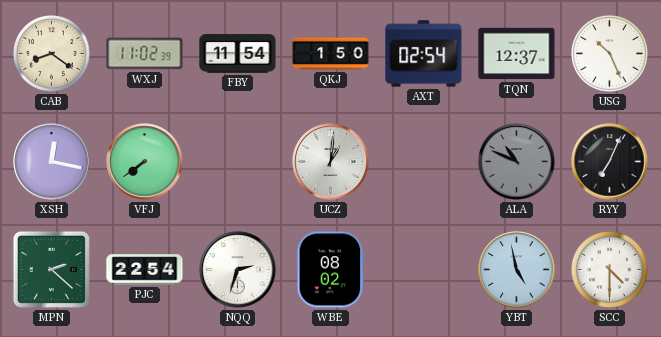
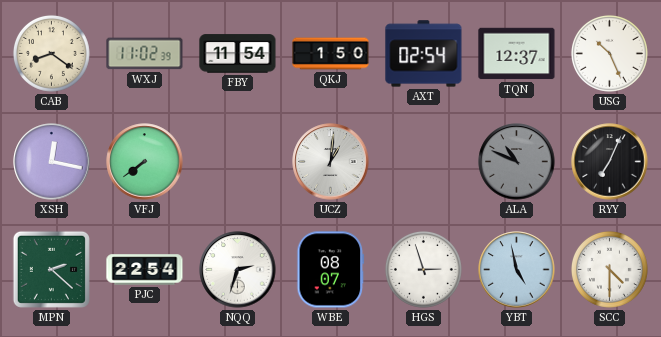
WBE: 08:02 -> 08:07 (331, 270)
HGS: none -> 2:57 (423, 269)
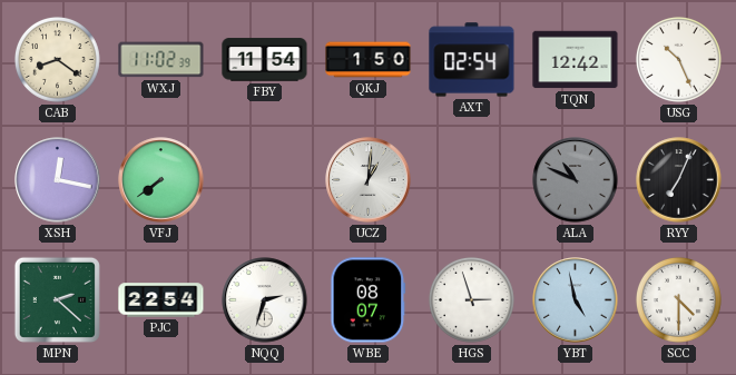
TQN: 12:37 -> 12:42 (576, 60)
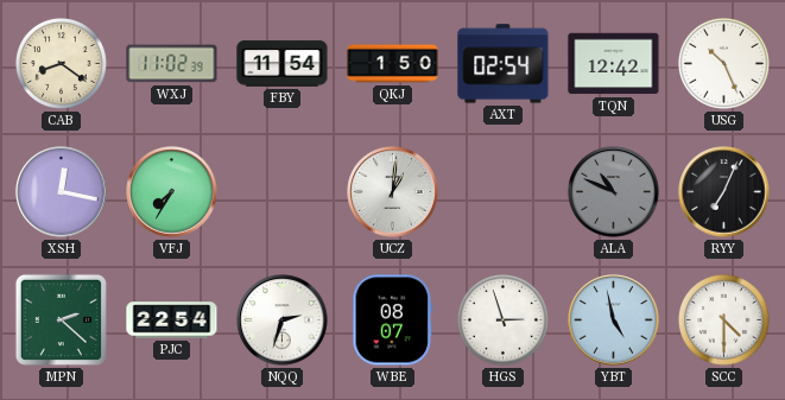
VFJ: 7:39 -> 7:35 (172, 192)
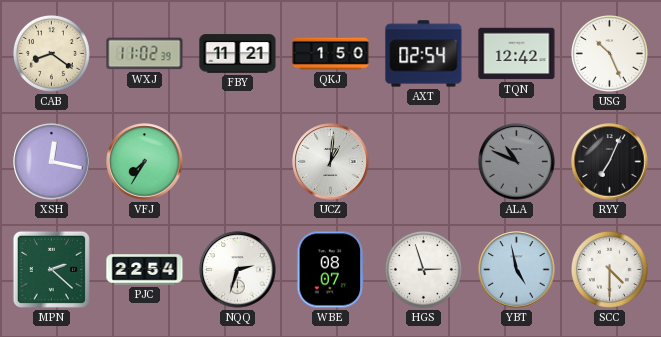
FBY: 11:54 -> 11:21 (238, 54)
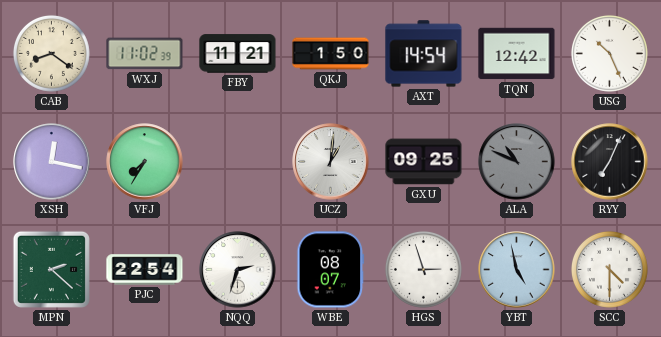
AXT: 02:54 -> 14:54 (424, 54)
GXU: none -> 09:25 (424, 162)
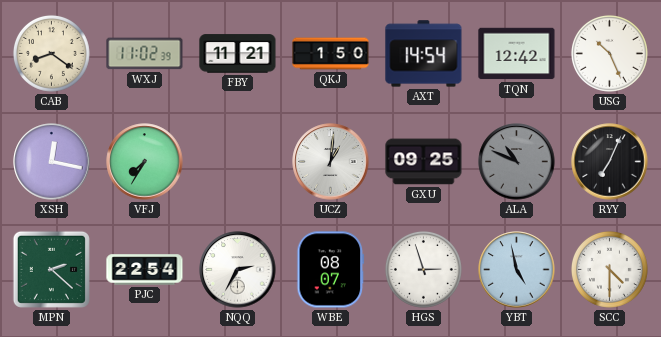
NQQ: 2:33 -> 2:35 (238, 270)
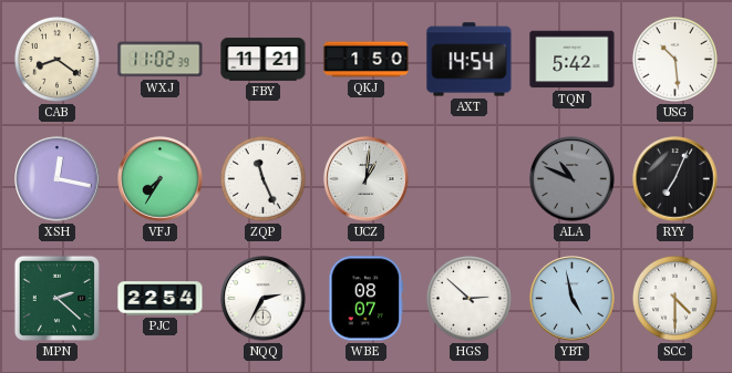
TQN: 12:42 -> 5:42 (573, 60)
USG: 10:26 -> 10:29 (674, 59)
ZQP: none -> 11:26 (262, 178)
GXU: 09:25 -> none (424, 162)
HGS: 2:57 -> 2:52 (468, 298)
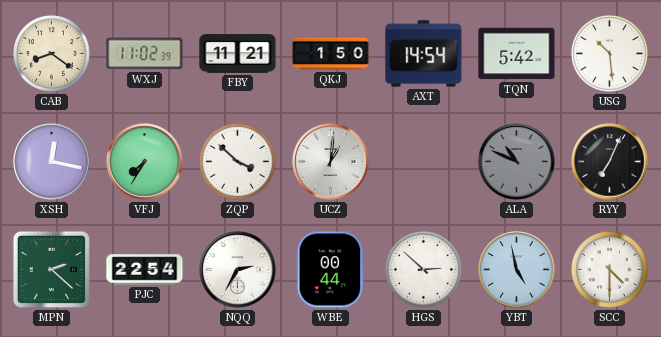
ZQP: 11:26 -> 3:52 (237, 161)
WBE: 08:07 -> 00:44 (331, 270)
